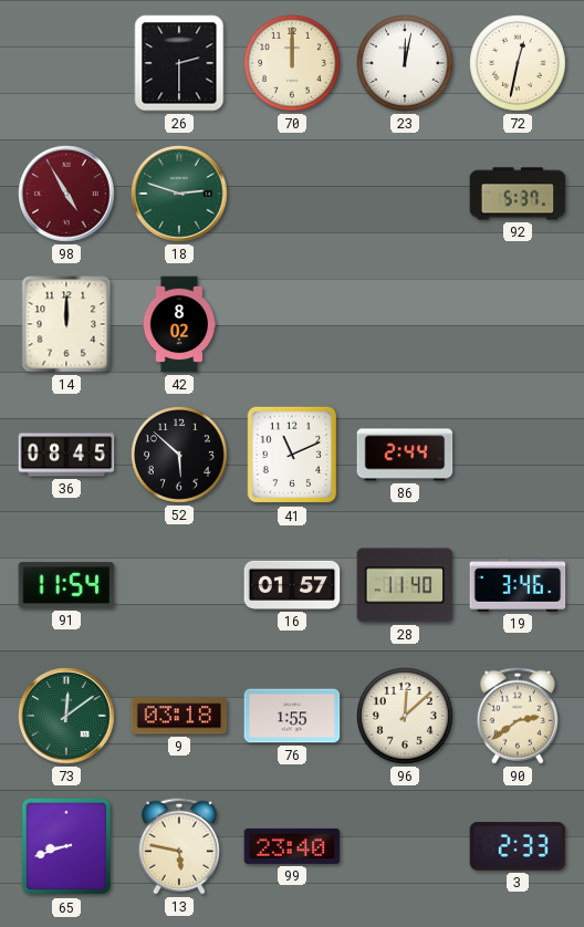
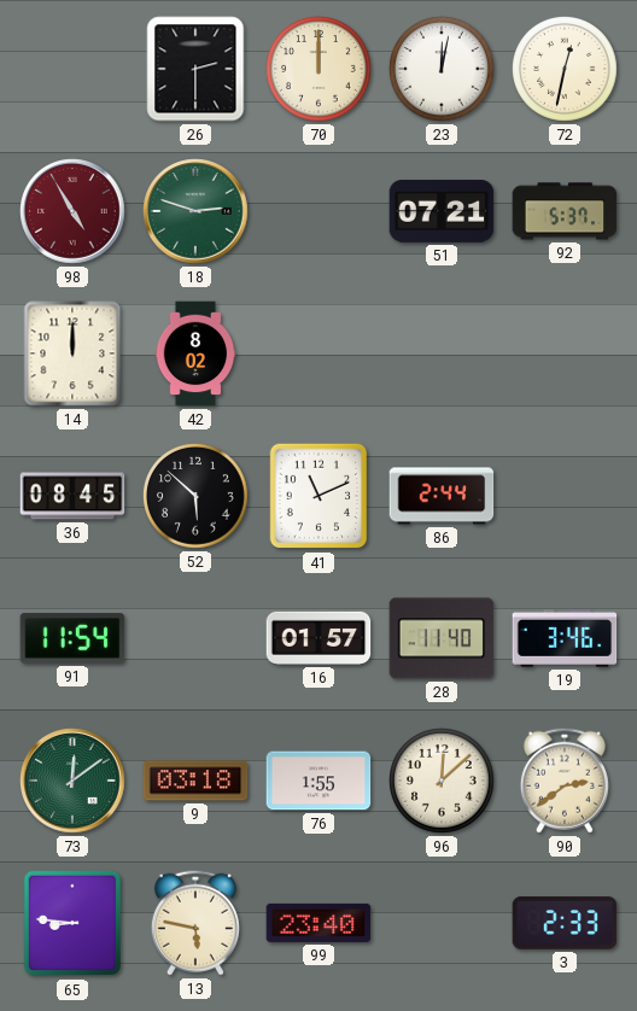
51: none -> 07:21 (442, 211)
65: 8:42 -> 8:46 (72, 923)
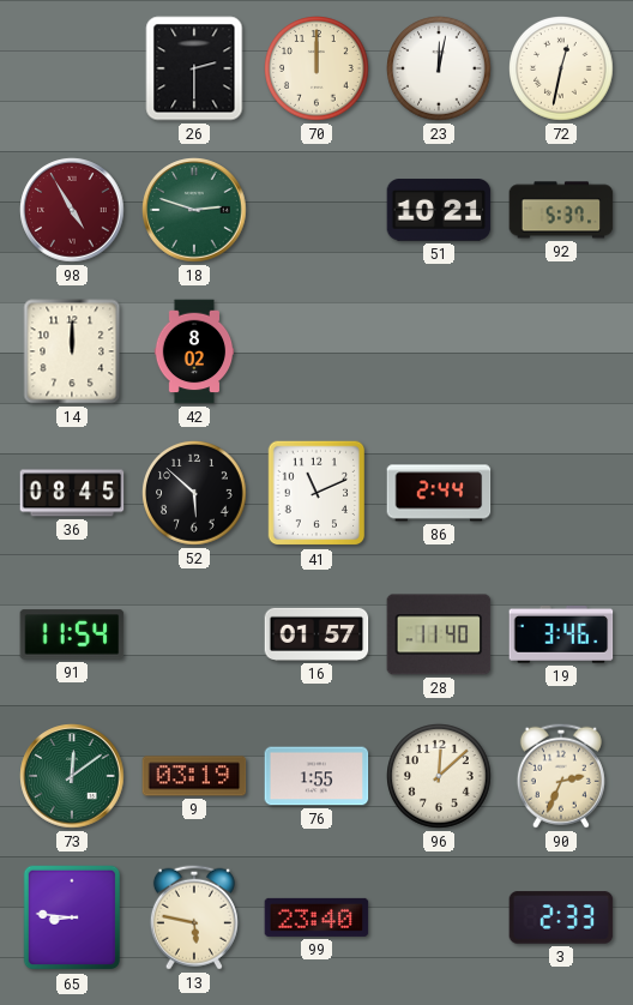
51: 07:21 -> 10:21 (439, 210)
9: 03:18 -> 03:19 (194, 776)
90: 2:39 -> 2:34 (561, 776)
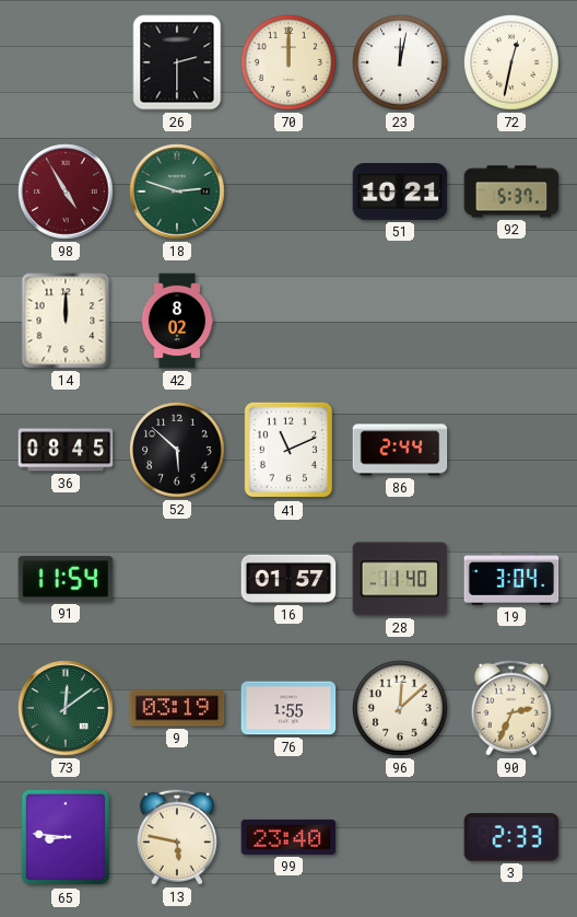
19: 3:46 -> 3:04 (511, 580)
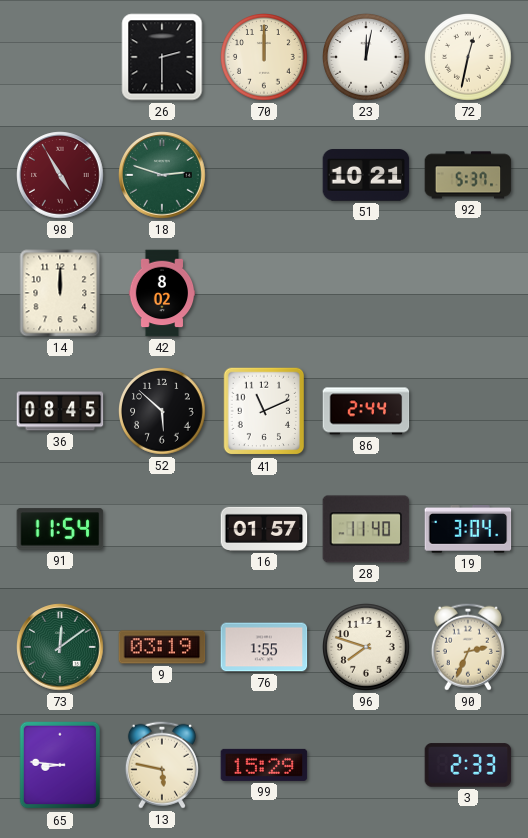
96: 12:08 -> 7:48 (367, 648)
99: 23:40 -> 15:29 (264, 765)
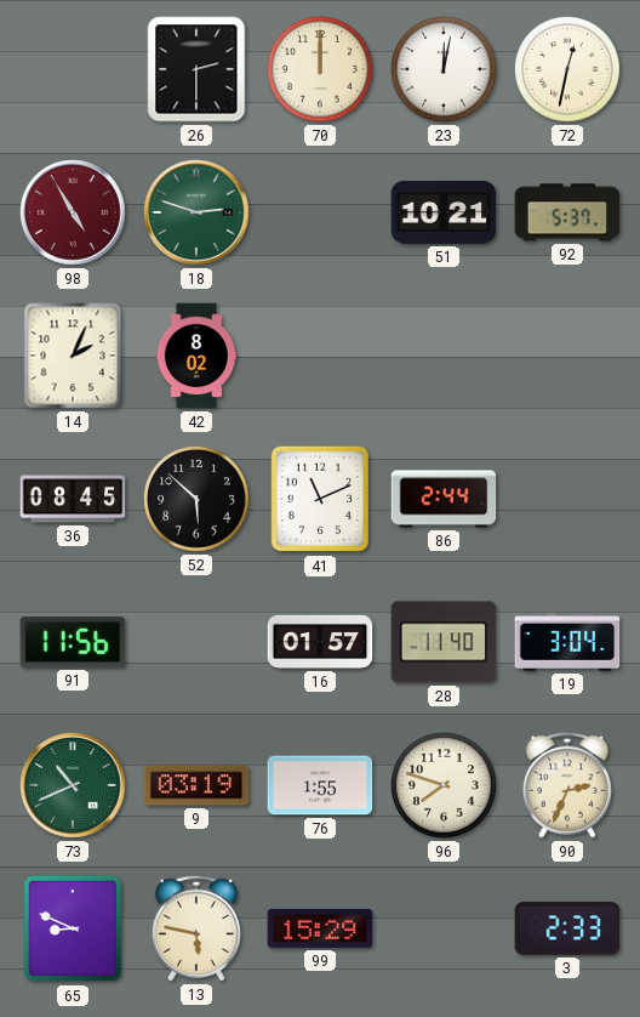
14: 12:00 -> 2:04 (73, 356)
91: 11:54 -> 11:56 (73, 642)
73: 12:09 -> 10:41 (73, 785)
65: 8:46 -> 8:49 (73, 928)
